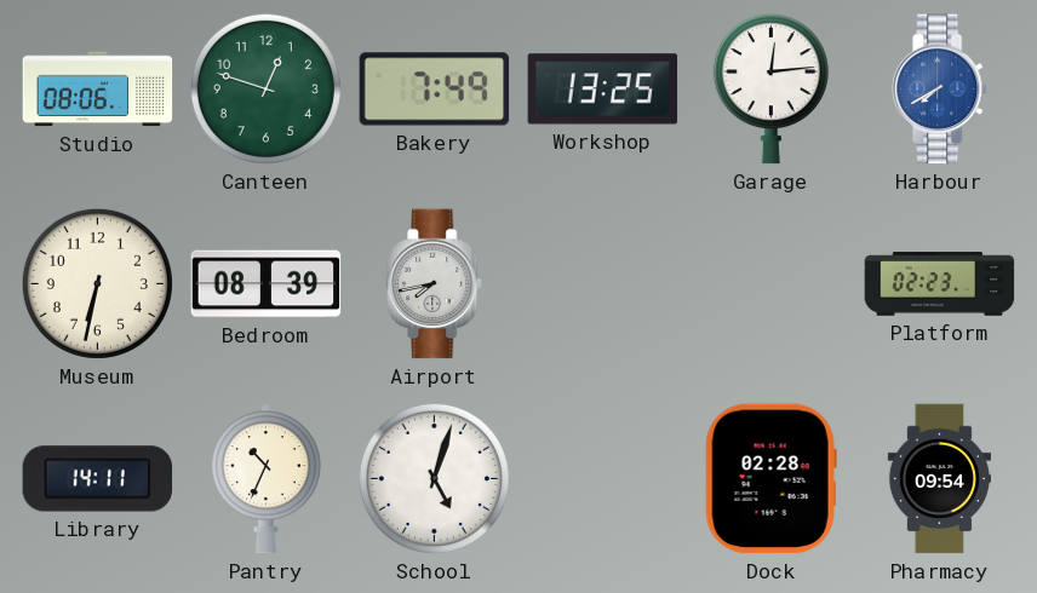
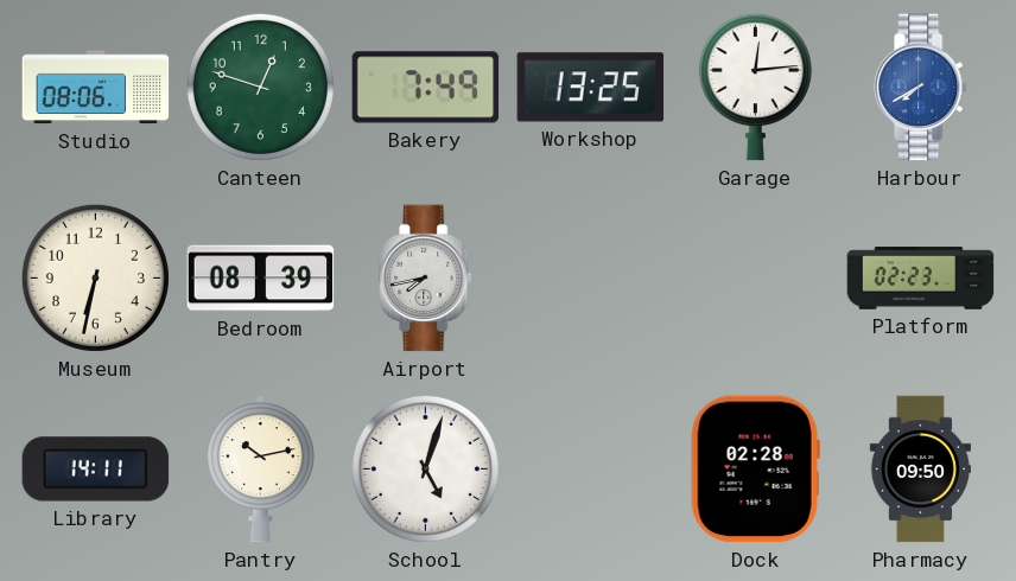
Pantry: 10:34 -> 10:13 (260, 470)
Pharmacy: 09:54 -> 09:50 (920, 470)
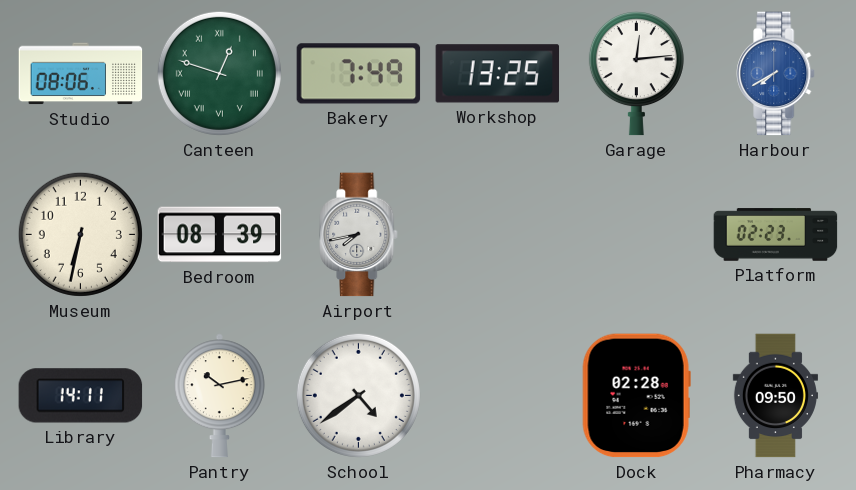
Canteen numerals: Arabic -> Roman (219, 73)
School: 5:03 -> 4:39 (358, 395)
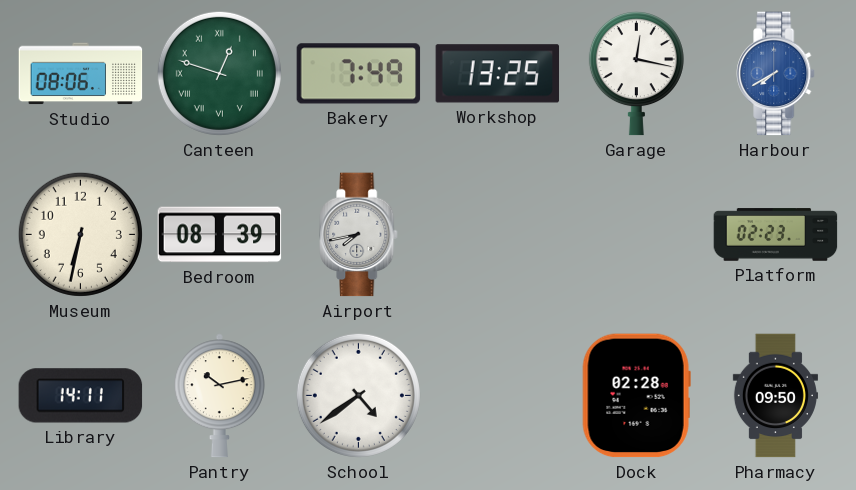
Garage: 12:14 -> 12:17 (636, 74)
